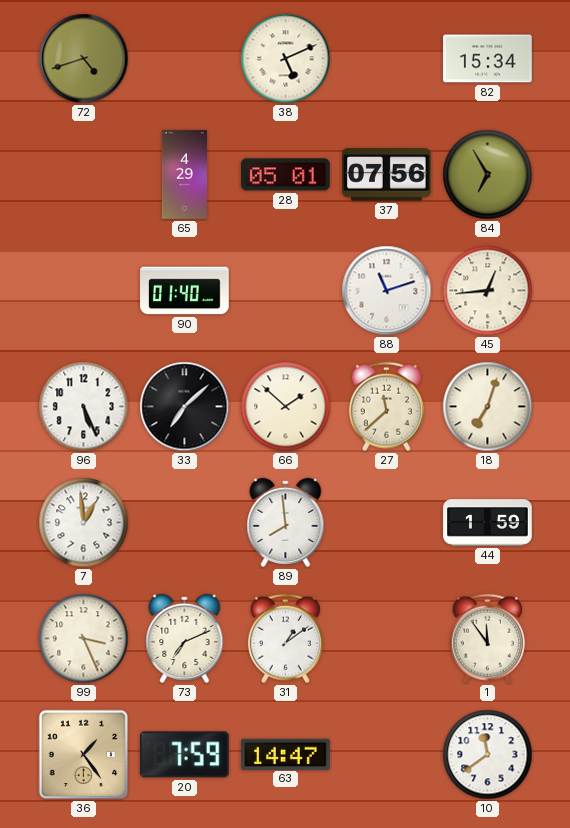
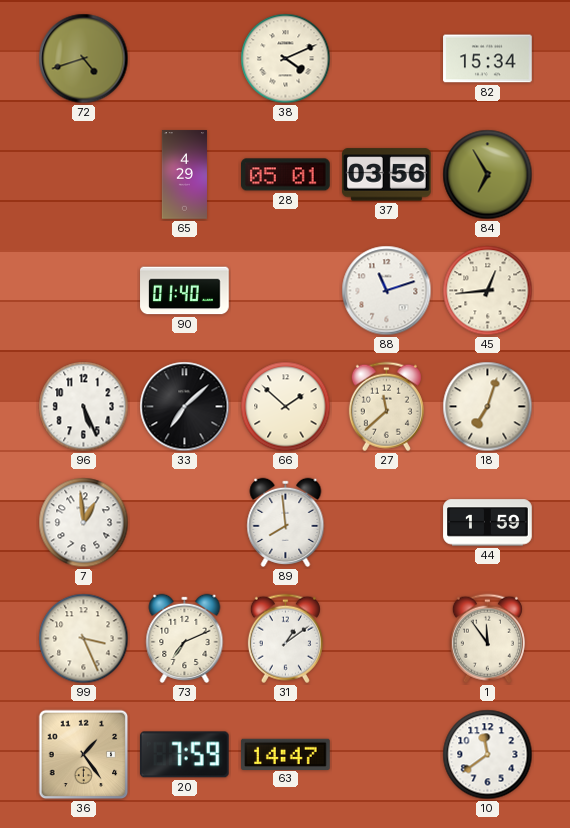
38: 5:11 -> 4:11 (286, 59)
37: 07:56 -> 03:56 (387, 175)
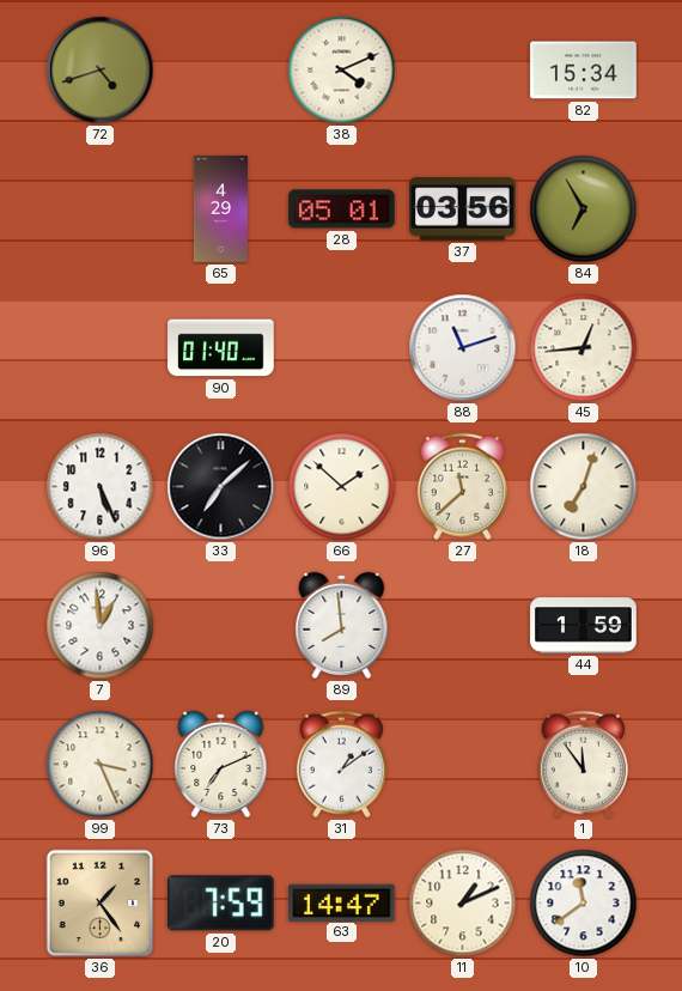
11: none -> 1:11 (463, 904)
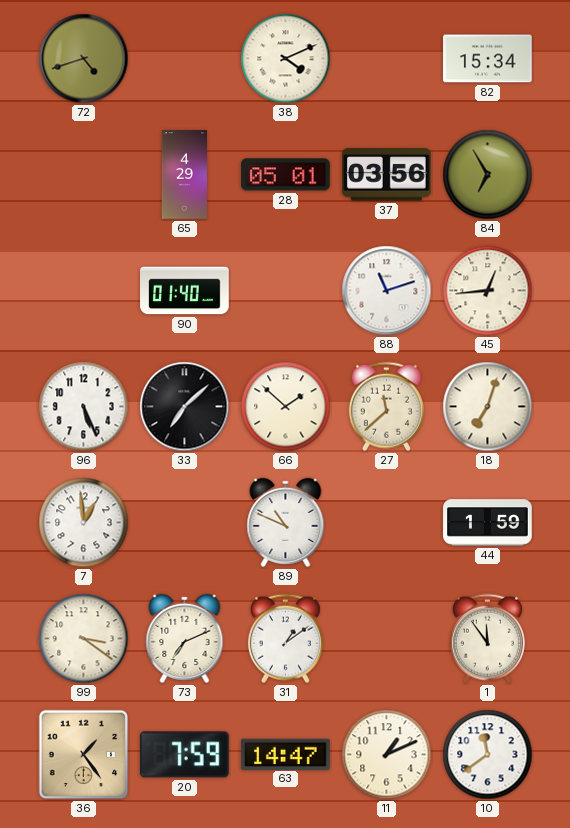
89: 7:59 -> 10:49 (286, 522)
99: 3:26 -> 3:21 (84, 639)
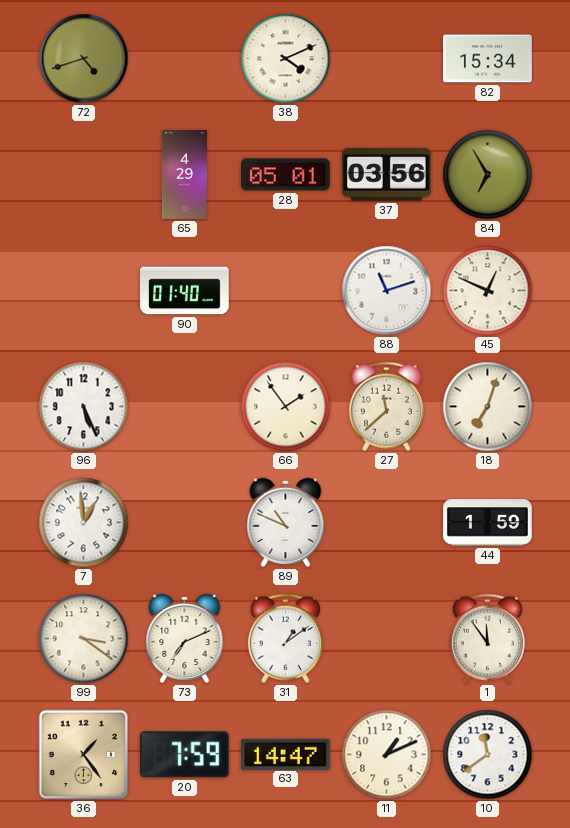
45: 12:44 -> 12:49 (488, 291)
33: 7:08 -> none (185, 407)
66: 1:52 -> 1:54 (286, 407)
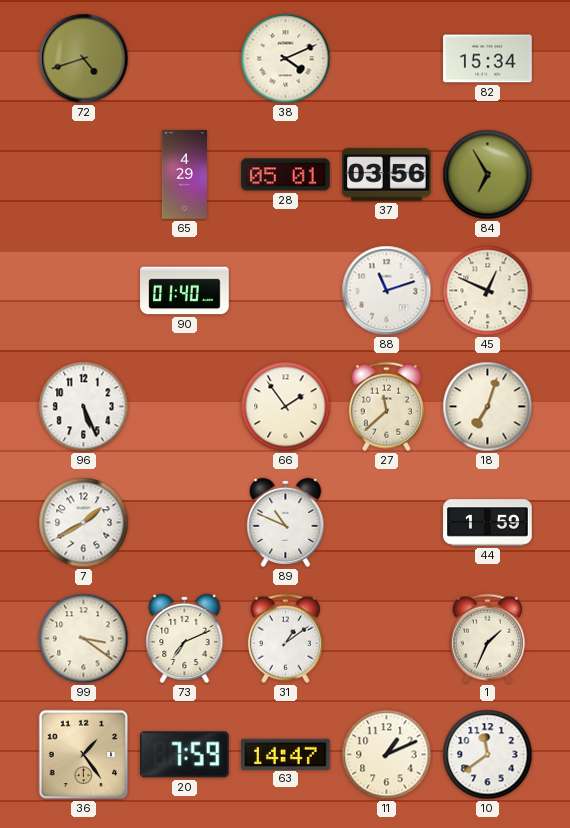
7: 12:59 -> 1:40 (84, 523)
1: 11:54 -> 1:34 (487, 639)
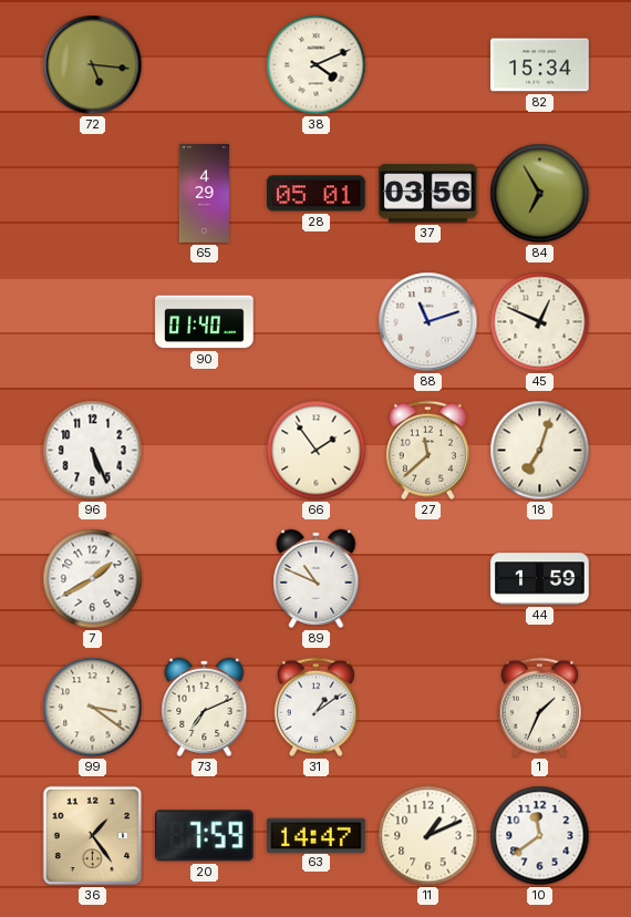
72: 4:42 -> 5:16 (93, 65)
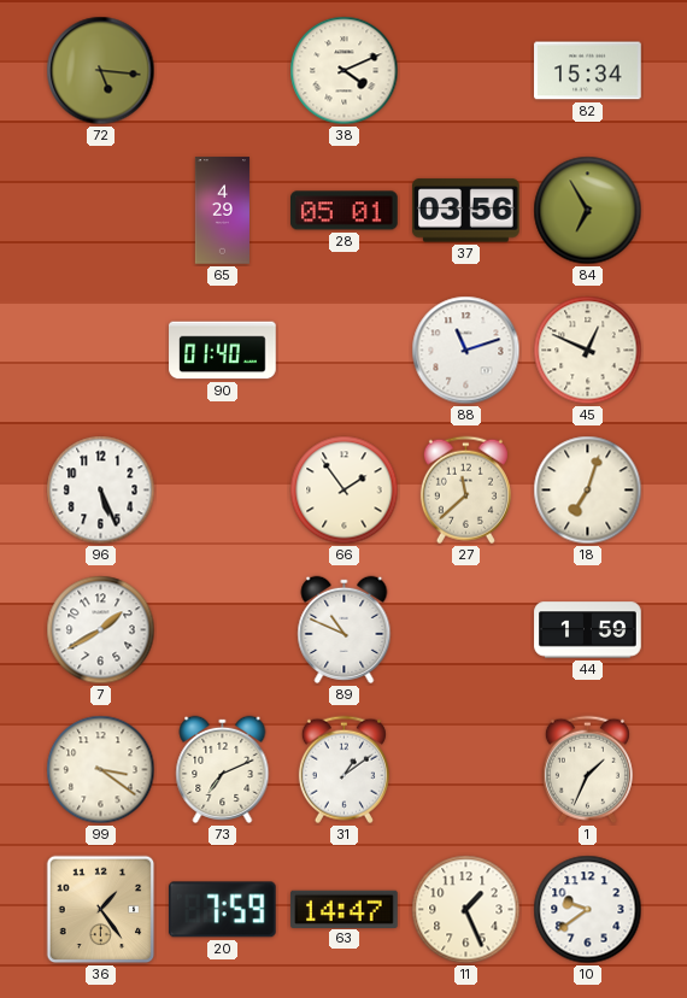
11: 1:11 -> 1:26 (466, 910)
10: 11:39 -> 9:39 (588, 910)
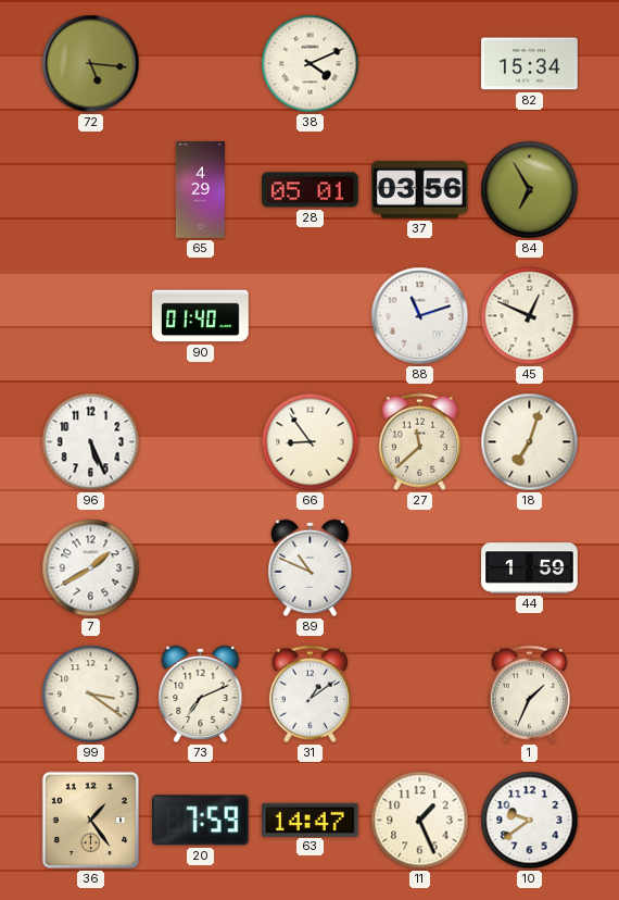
66: 1:54 -> 8:54 (311, 442)
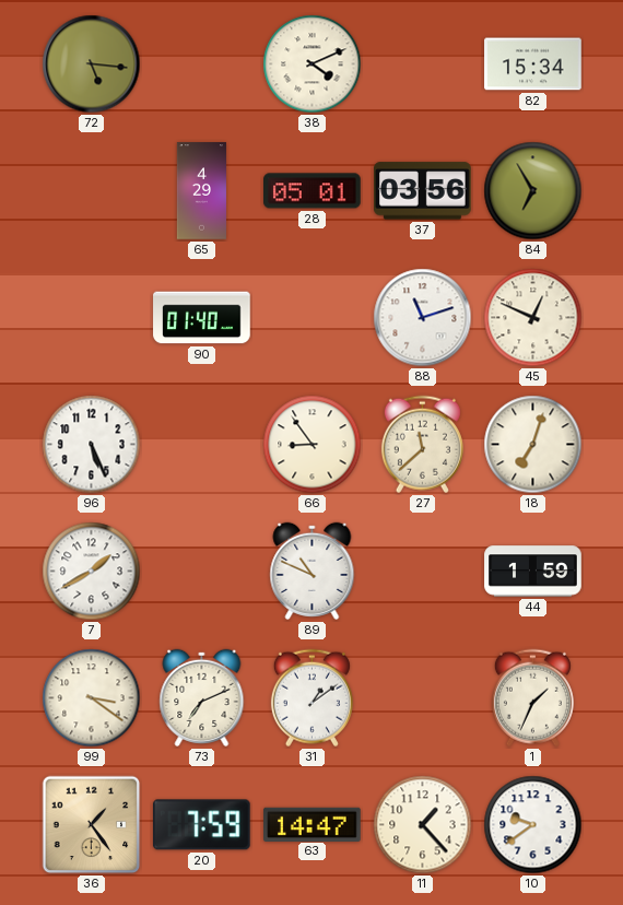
11: 1:26 -> 1:23 (423, 825)
